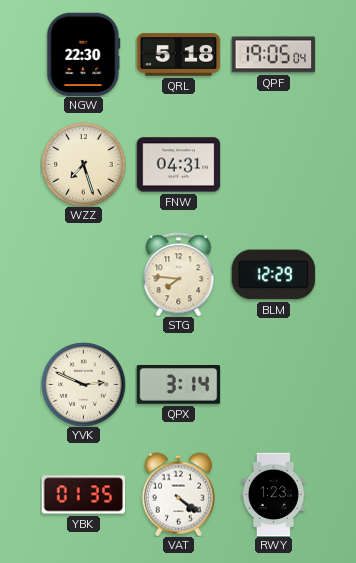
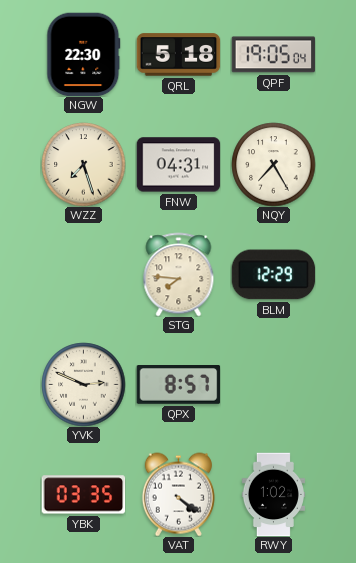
NQY: none -> 7:25 (273, 164)
QPX: 3:14 -> 8:57 (178, 385)
YBK: 01:35 -> 03:35 (83, 495)
RWY: 1:23 -> 1:02 (273, 494)
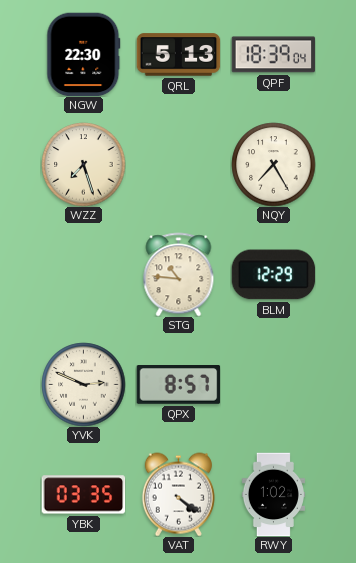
QRL: 5:18 -> 5:13 (178, 55)
QPF: 19:05 -> 18:39 (273, 55)
FNW: 04:31 -> none (178, 165)
STG: 7:46 -> 10:46 (179, 274)
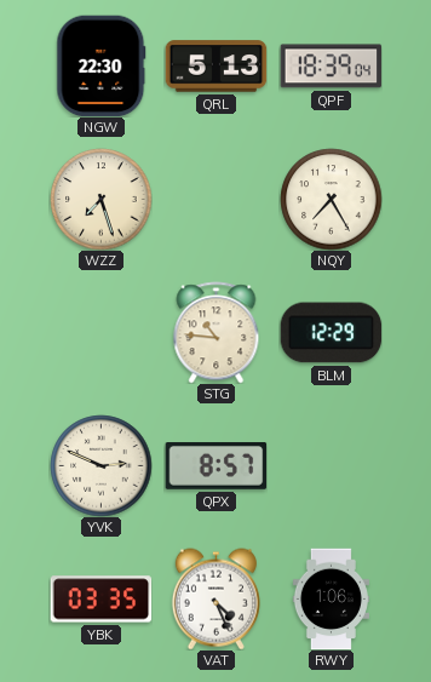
VAT: 4:21 -> 4:26 (215, 598)
RWY: 1:02 -> 1:06 (331, 598)
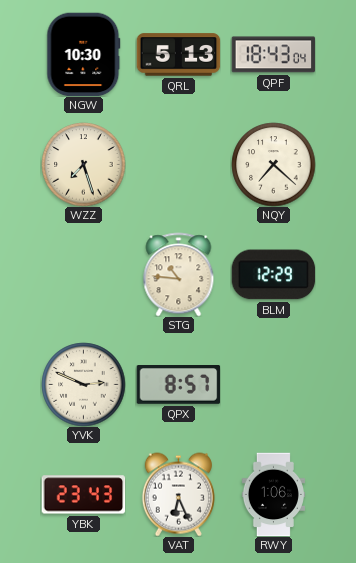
NGW: 22:30 -> 10:30 (84, 54)
QPF: 18:39 -> 18:43 (273, 55)
NQY: 7:25 -> 7:22 (273, 164)
YBK: 03:35 -> 23:43 (83, 495)
VAT: 4:26 -> 6:26 (178, 494)
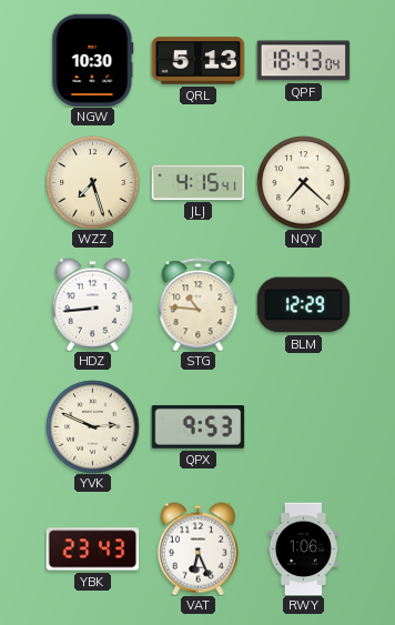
JLJ: none -> 4:15 (197, 182)
HDZ: none -> 8:44 (92, 304)
QPX: 8:57 -> 9:53 (197, 427)
